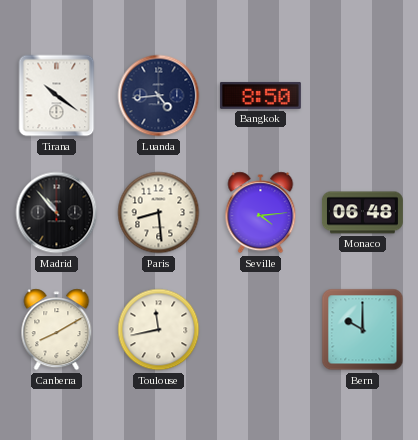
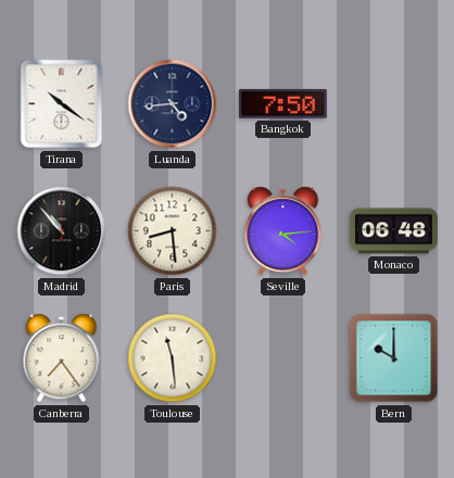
Bangkok: 8:50 -> 7:50 (282, 103)
Canberra: 8:10 -> 7:24 (62, 358)
Toulouse: 11:43 -> 11:29 (173, 358)
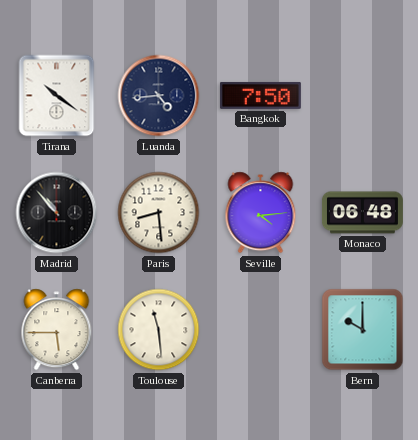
Canberra: 7:24 -> 5:45 (57, 330)
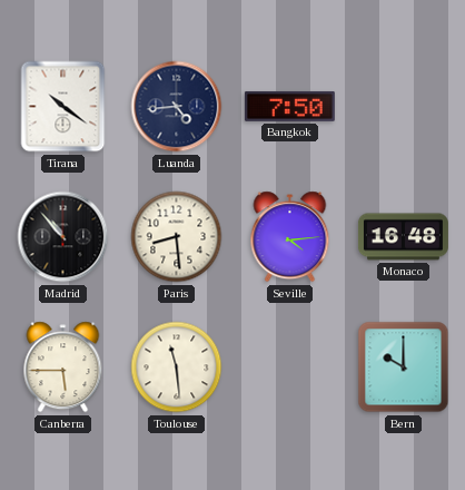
Monaco: 06:48 -> 16:48 (403, 237)
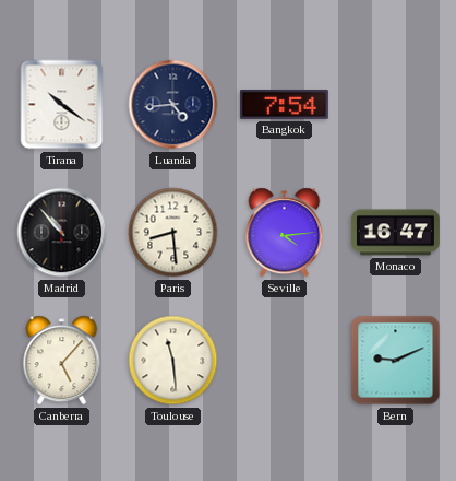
Bangkok: 7:50 -> 7:54 (284, 104)
Monaco: 16:48 -> 16:47 (395, 233)
Canberra: 5:45 -> 5:07 (62, 361)
Bern: 10:00 -> 9:11 (396, 361)
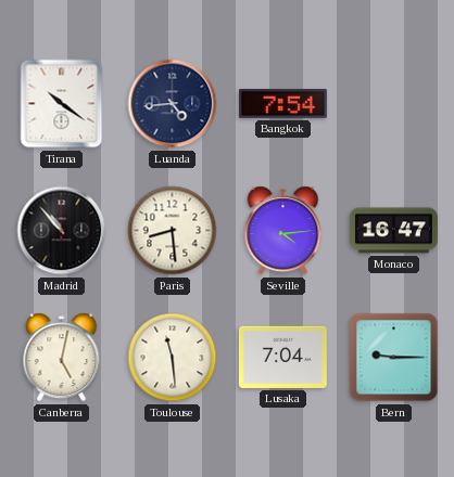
Canberra: 5:07 -> 5:02 (62, 358)
Lusaka: none -> 7:04 (282, 357)
Bern: 9:11 -> 9:15 (394, 358)
